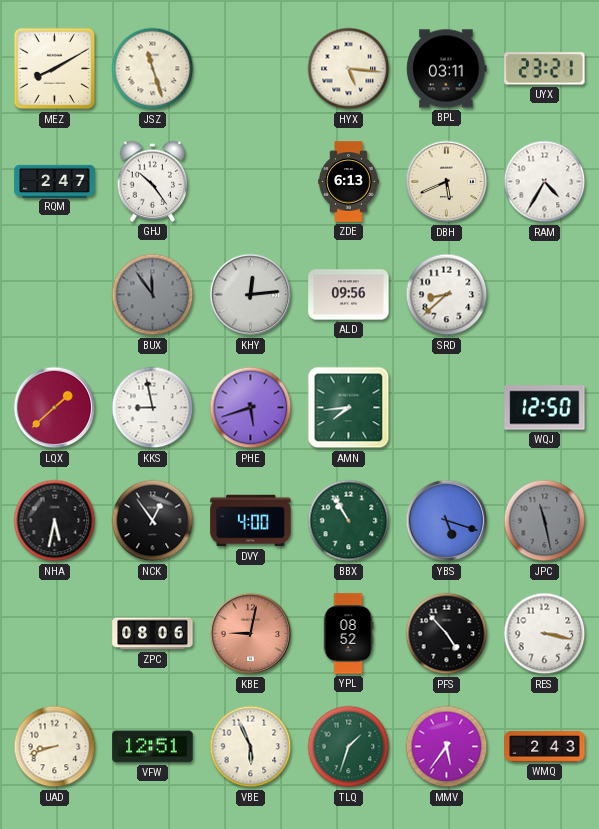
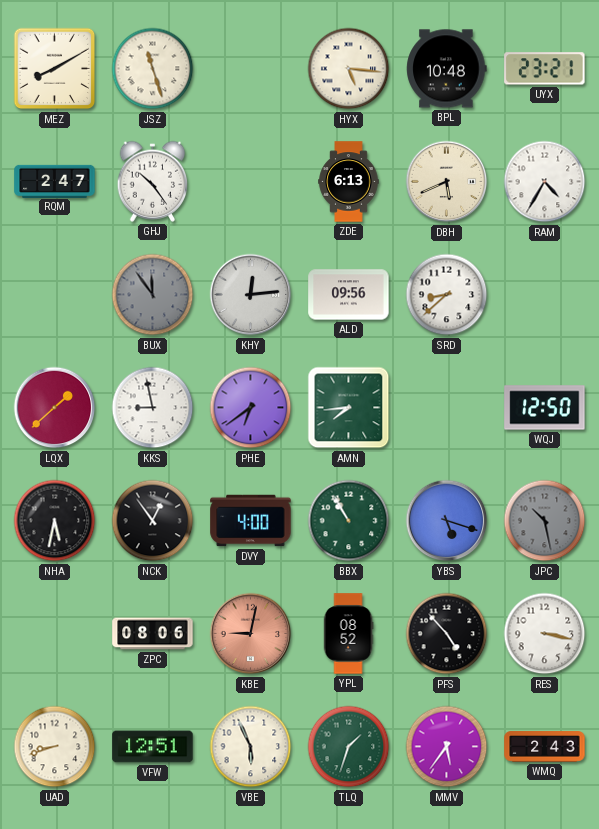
BPL: 03:11 -> 10:48 (447, 69)
PHE: 5:42 -> 6:39 (251, 408)
JPC: 11:28 -> 10:28 (545, 521)
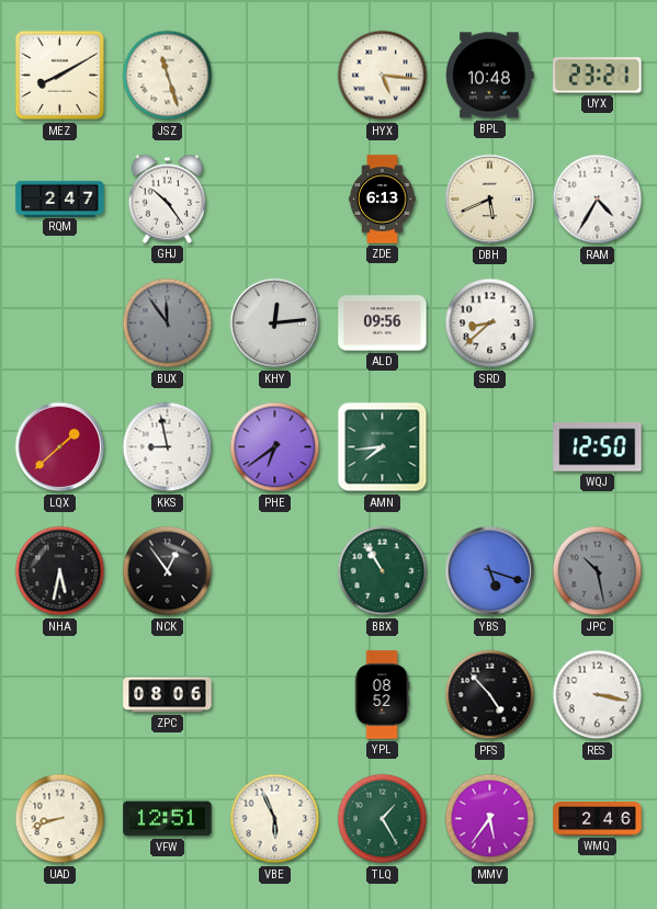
DVY: 4:00 -> none (251, 521)
KBE: 9:02 -> none (251, 634)
TLQ: 1:33 -> 1:25 (383, 819)
WMQ: 2:43 -> 2:46 (598, 819)
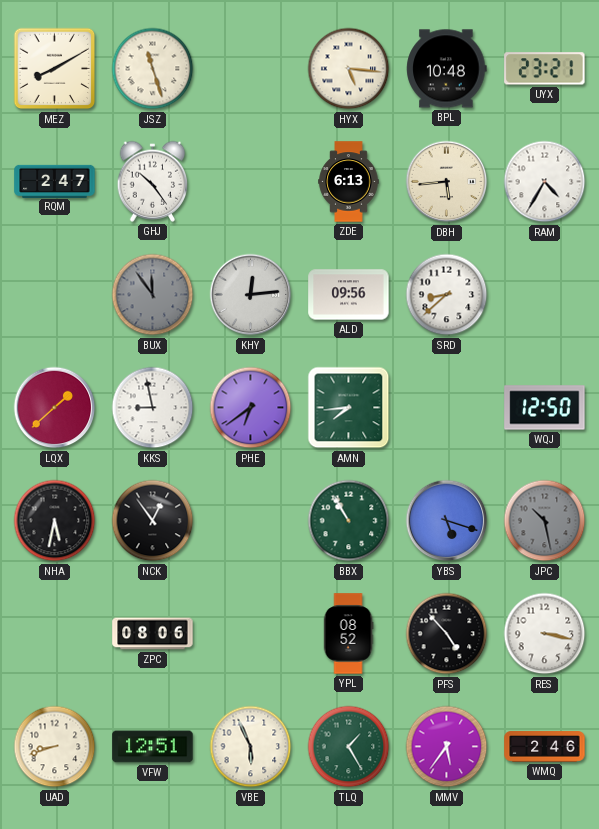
DBH: 5:41 -> 5:44 (447, 182)
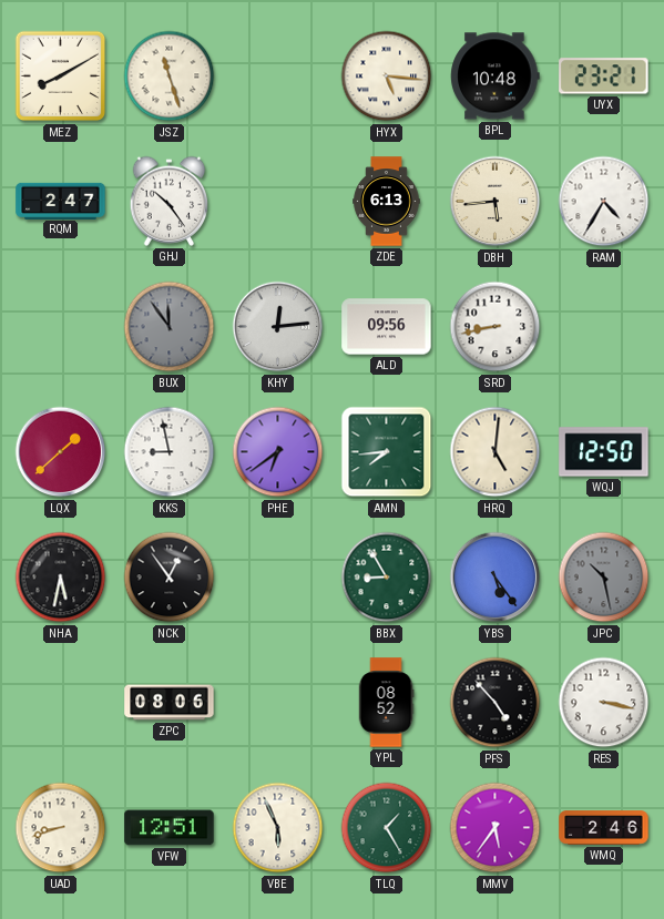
SRD: 8:38 -> 8:43 (496, 327)
HRQ: none -> 5:01 (496, 452)
BBX: 10:55 -> 8:55 (387, 578)
YBS: 5:18 -> 5:24 (496, 578)
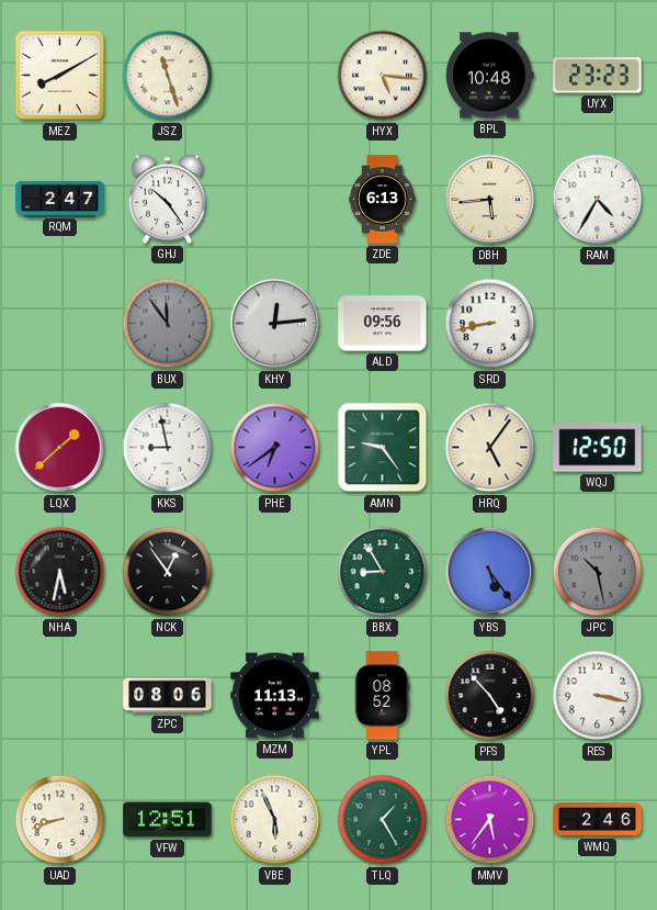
UYX: 23:21 -> 23:23 (598, 76)
AMN: 7:44 -> 9:24 (383, 448)
HRQ: 5:01 -> 5:06 (490, 448)
MZM: none -> 11:13 (275, 696)
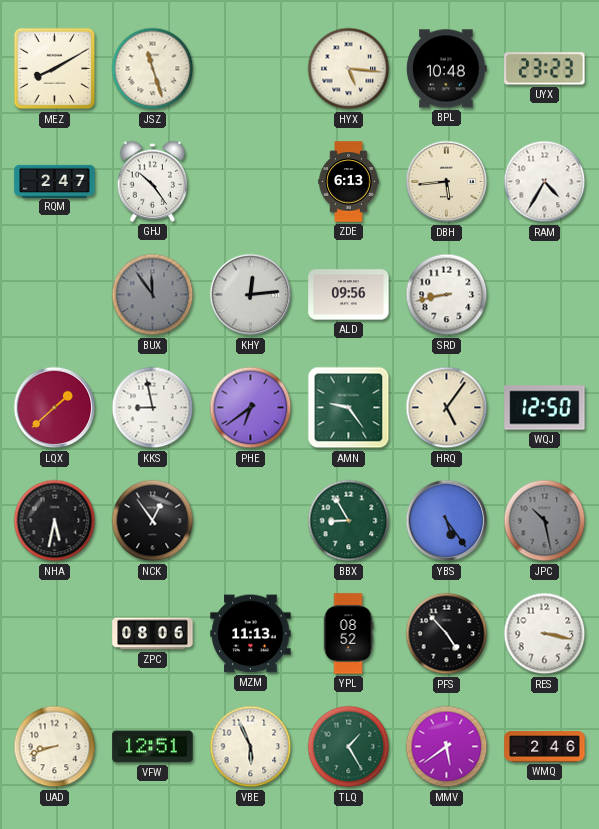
MMV: 5:36 -> 5:39 (447, 747)
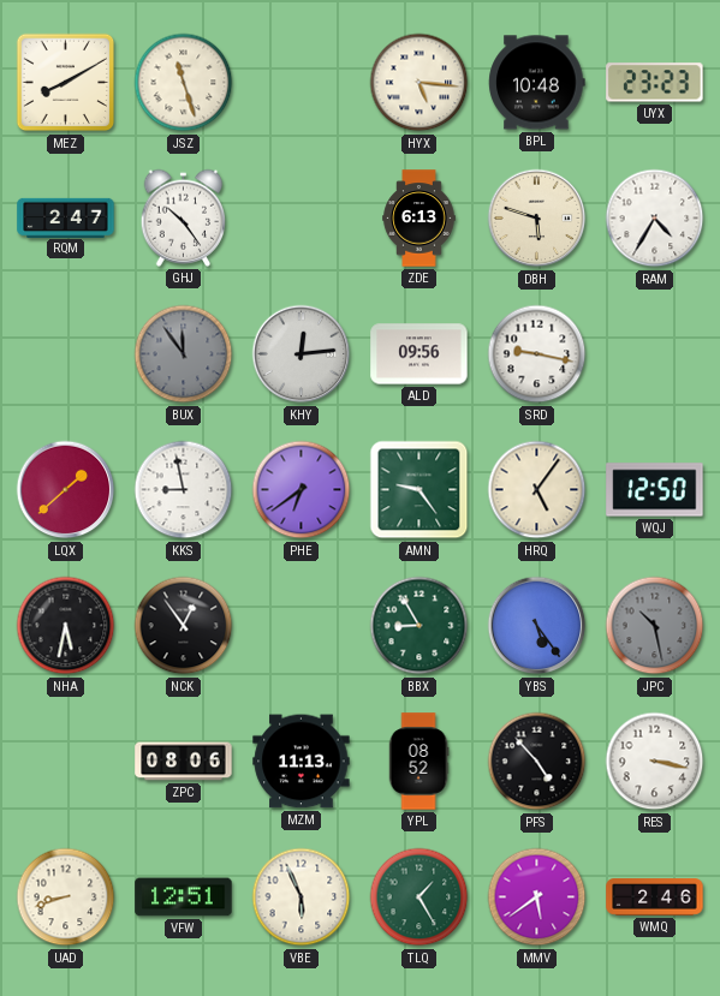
DBH: 5:44 -> 5:48 (537, 219)
SRD: 8:43 -> 9:17 (537, 354)
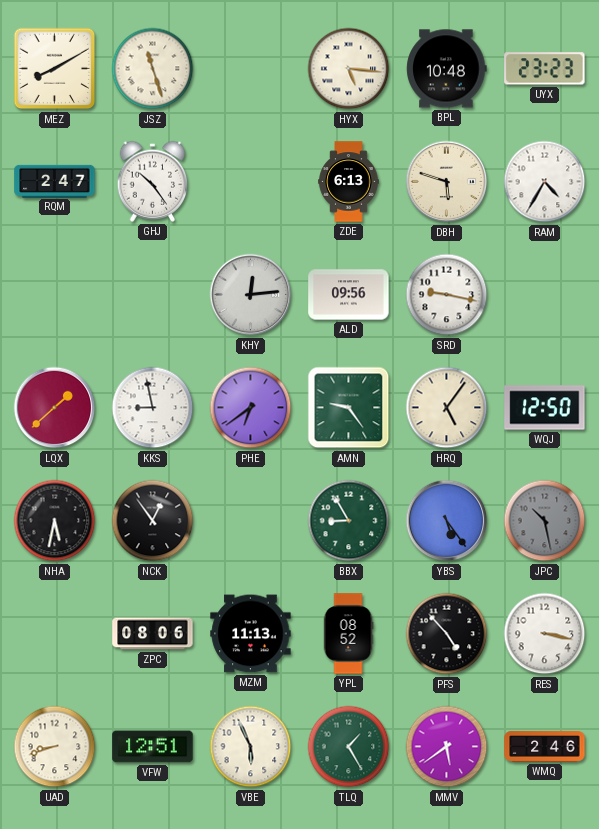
BUX: 11:54 -> none (184, 354)
